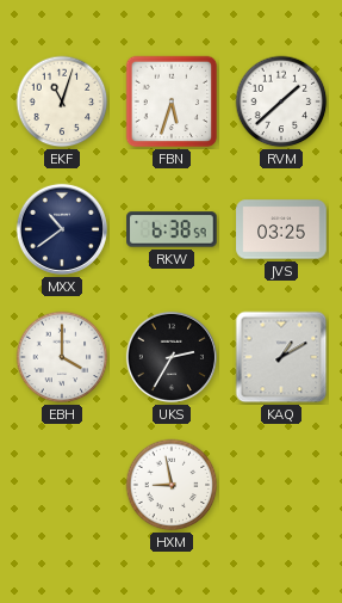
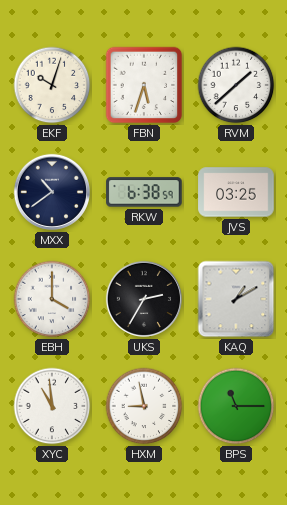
EKF: 11:03 -> 10:03 (52, 85)
XYC: none -> 10:59 (52, 406)
BPS: none -> 11:15 (236, 406)
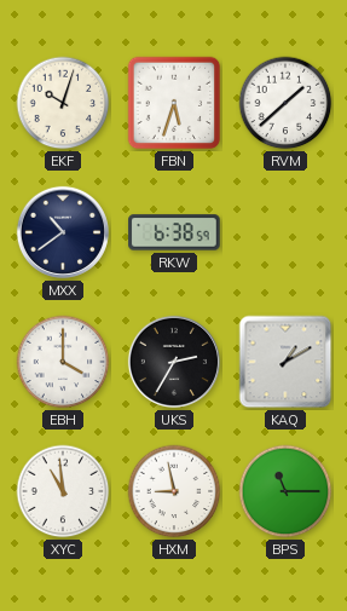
JVS: 03:25 -> none (236, 192)
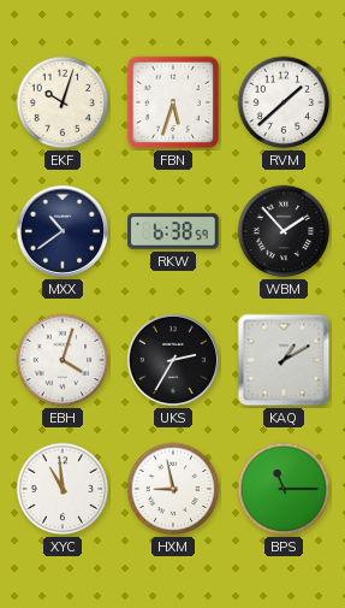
WBM: none -> 1:53 (284, 231)
EBH: 4:00 -> 4:03 (63, 360)
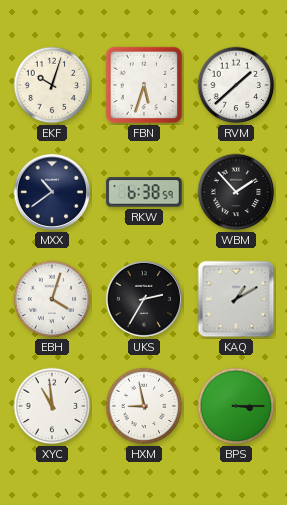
BPS: 11:15 -> 3:15 (236, 406)
